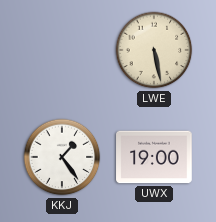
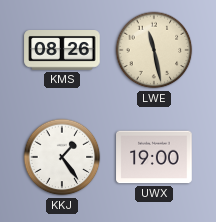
KMS: none -> 08:26 (62, 51)
LWE: 5:28 -> 11:28 (154, 50)
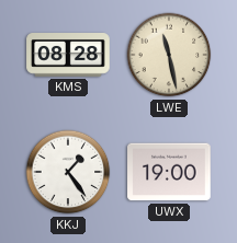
KMS: 08:26 -> 08:28 (68, 56)
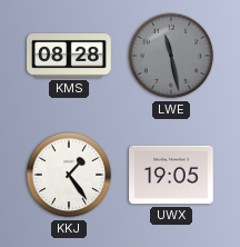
LWE dial: cream -> grey (171, 56)
UWX: 19:00 -> 19:05 (171, 175)
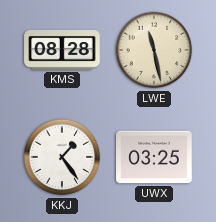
LWE dial: grey -> cream (154, 50)
UWX: 19:05 -> 03:25 (154, 157)
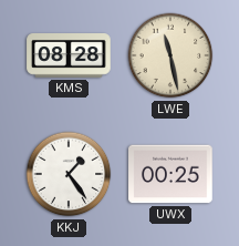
UWX: 03:25 -> 00:25 (170, 174)
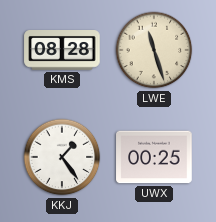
LWE: 11:28 -> 11:27 (154, 50)
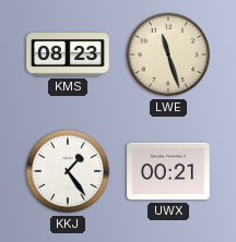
KMS: 08:28 -> 08:23 (68, 56)
UWX: 00:25 -> 00:21 (168, 171)
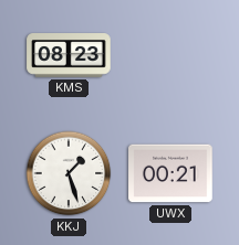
LWE: 11:27 -> none (168, 55)
KKJ: 1:24 -> 1:27 (69, 173)
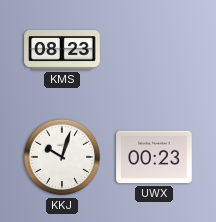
KKJ: 1:27 -> 10:03 (62, 157)
UWX: 00:21 -> 00:23 (154, 157)
